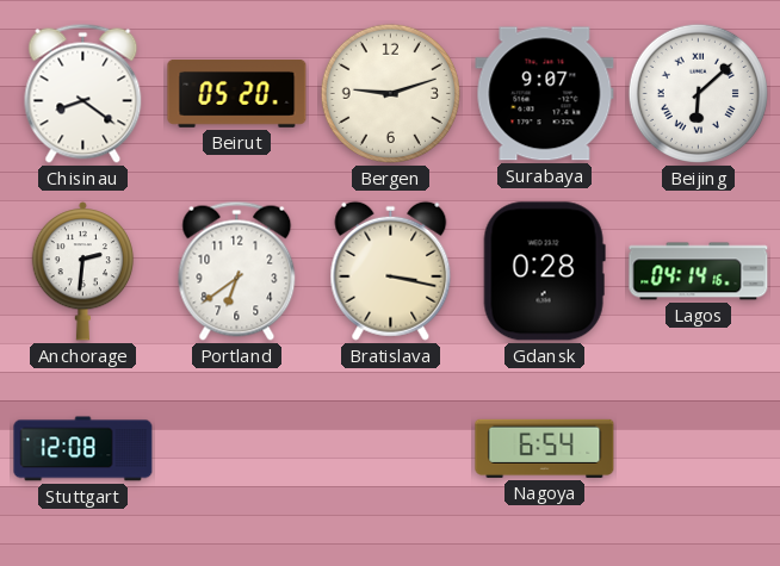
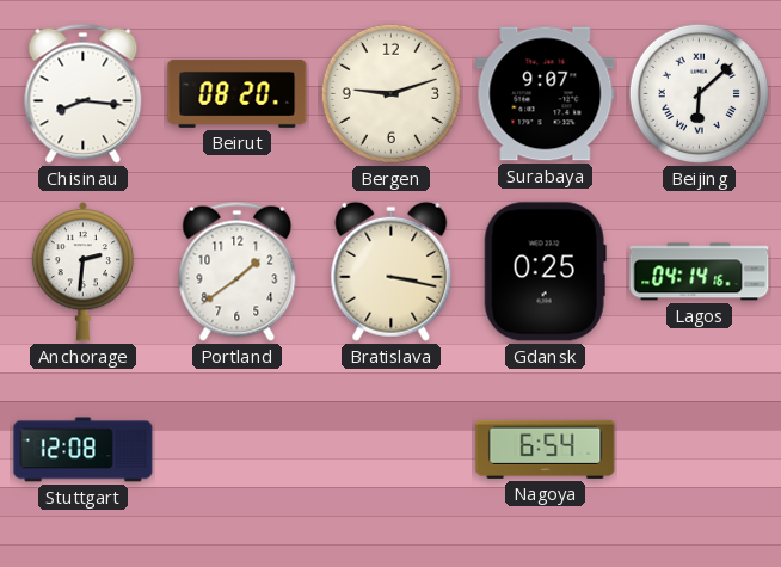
Chisinau: 8:21 -> 8:16 (84, 93)
Beirut: 05:20 -> 08:20 (238, 94)
Portland: 6:39 -> 1:39 (238, 271)
Gdansk: 0:28 -> 0:25 (545, 272)
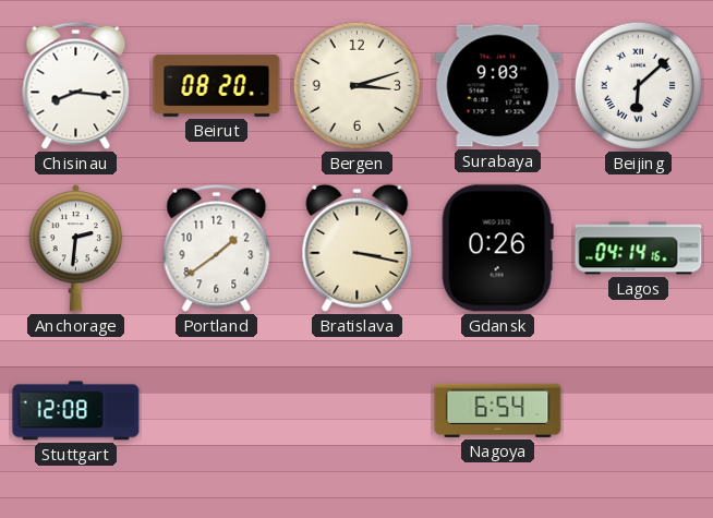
Bergen: 9:12 -> 3:12 (356, 85)
Surabaya: 9:07 -> 9:03 (498, 86)
Gdansk: 0:25 -> 0:26 (497, 249)
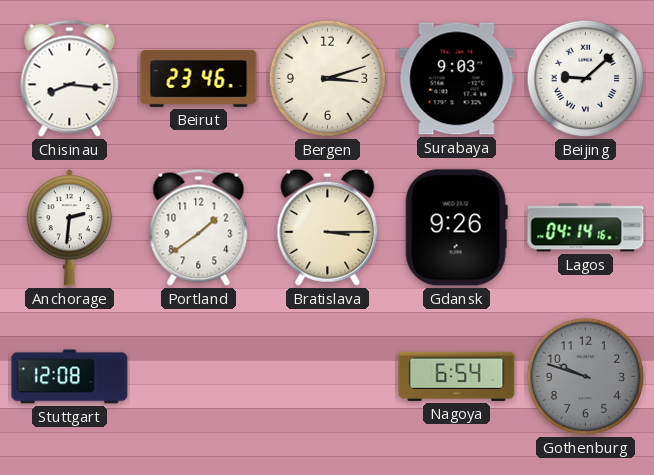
Beirut: 08:20 -> 23:46 (199, 79)
Beijing: 6:08 -> 9:08 (585, 78)
Bratislava: 3:17 -> 3:15 (328, 227)
Gdansk: 0:26 -> 9:26 (456, 228)
Gothenburg: none -> 9:48 (585, 376)
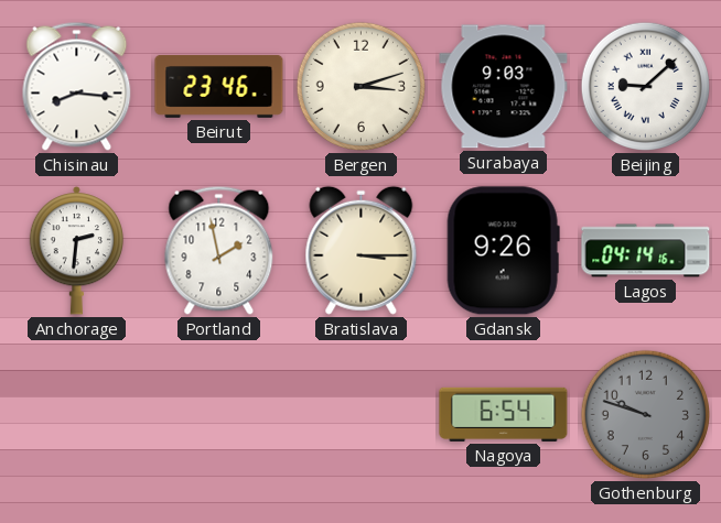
Portland: 1:39 -> 1:58 (219, 250)
Stuttgart: 12:08 -> none (70, 377)
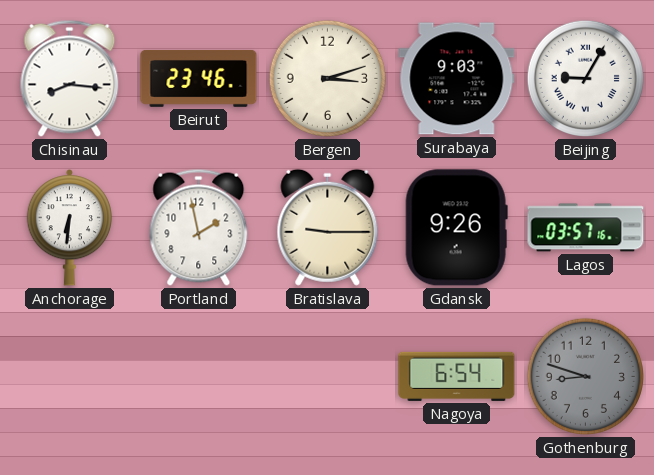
Beijing: 9:08 -> 9:05 (585, 78)
Anchorage: 2:31 -> 6:31 (70, 228)
Bratislava: 3:15 -> 9:15 (328, 227)
Lagos: 04:14 -> 03:57 (586, 228)
Gothenburg: 9:48 -> 8:48 (585, 376)
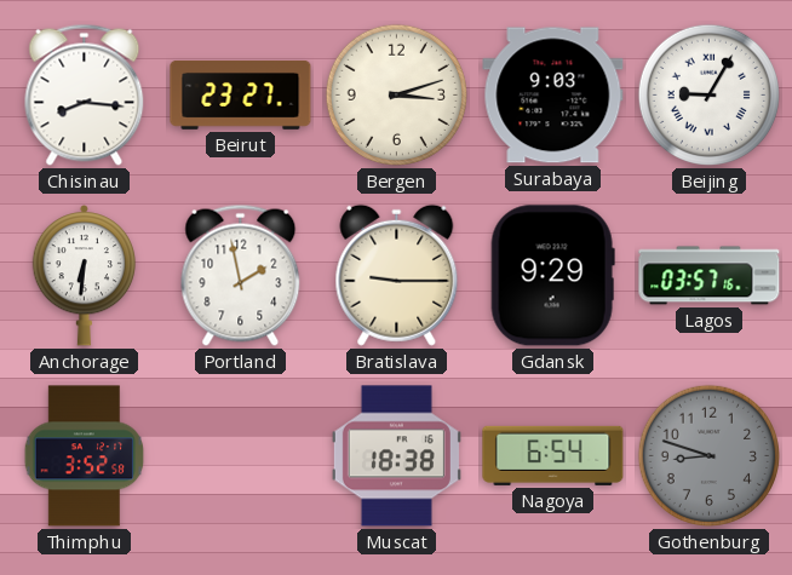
Beirut: 23:46 -> 23:27 (241, 96)
Gdansk: 9:26 -> 9:29 (552, 276)
Thimphu: none -> 3:52 (85, 456)
Muscat: none -> 18:38 (396, 456)
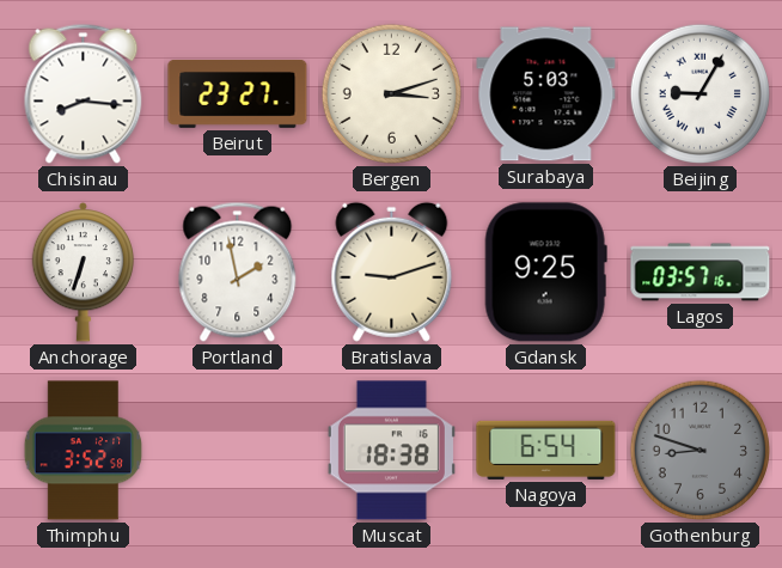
Surabaya: 9:03 -> 5:03 (546, 94)
Anchorage: 6:31 -> 6:33 (84, 273)
Bratislava: 9:15 -> 9:12 (392, 271)
Gdansk: 9:29 -> 9:25 (545, 273)
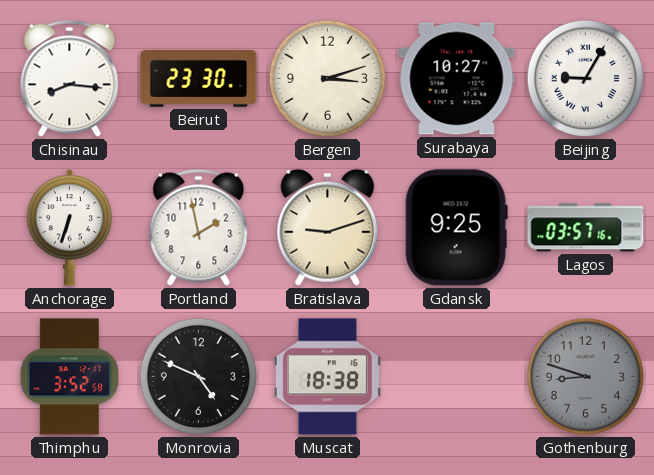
Beirut: 23:27 -> 23:30 (199, 79)
Surabaya: 5:03 -> 10:27 (457, 79)
Monrovia: none -> 4:49 (198, 376)
Nagoya: 6:54 -> none (546, 450)
